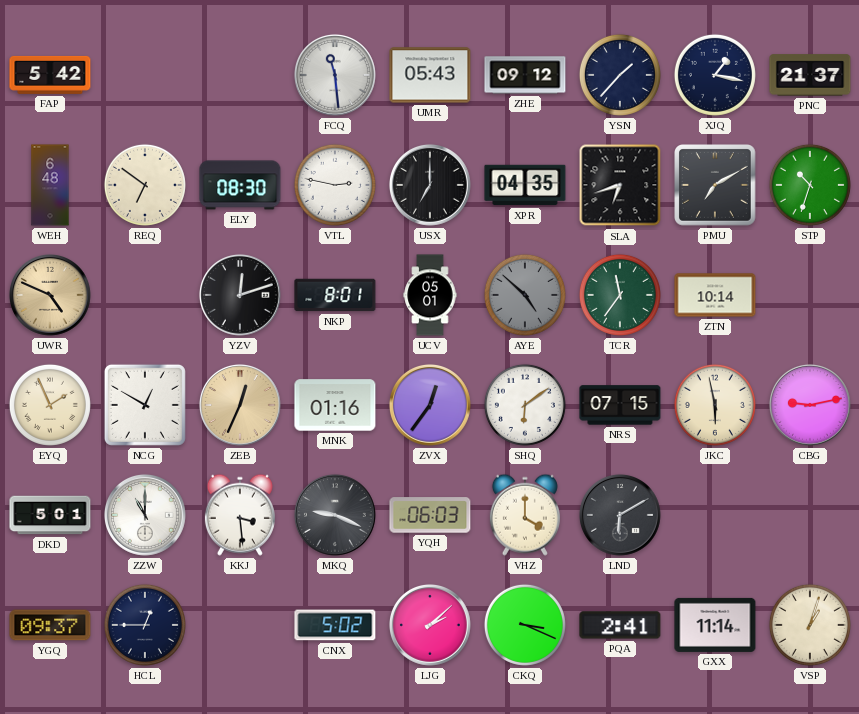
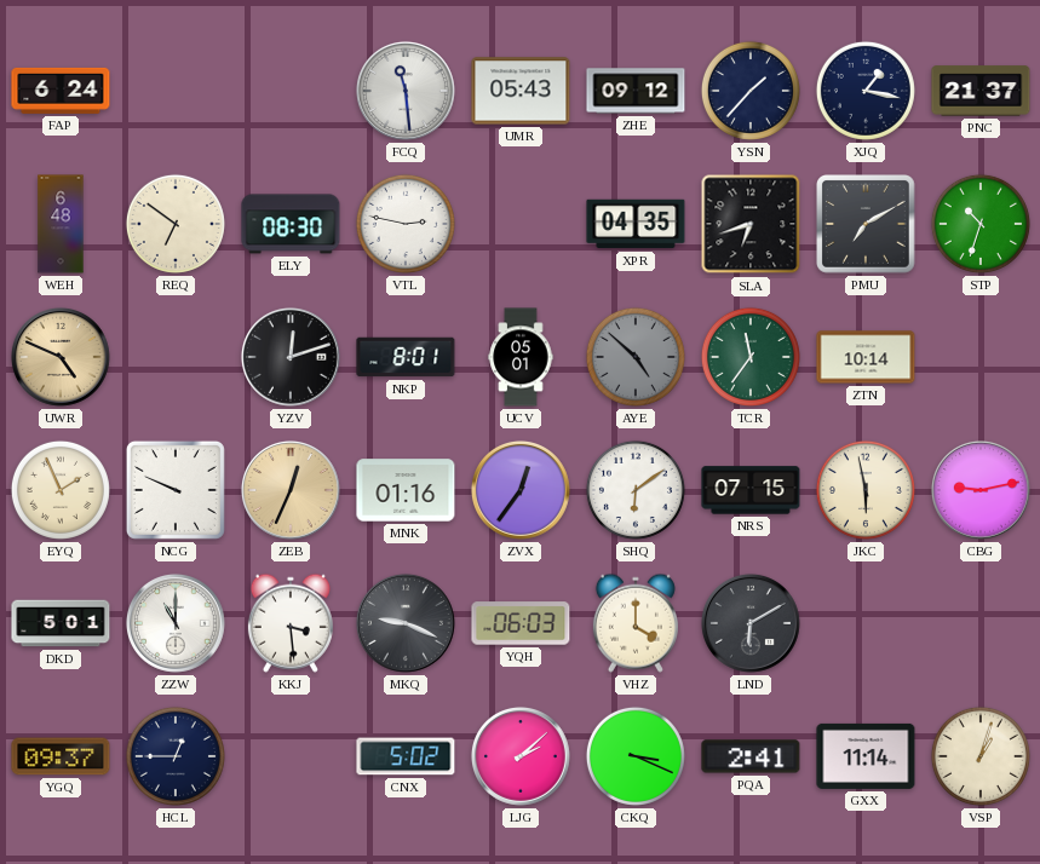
FAP: 5:42 -> 6:24 (61, 91)
USX: 7:00 -> none (430, 185)
NCG: 12:50 -> 9:49 (176, 490)
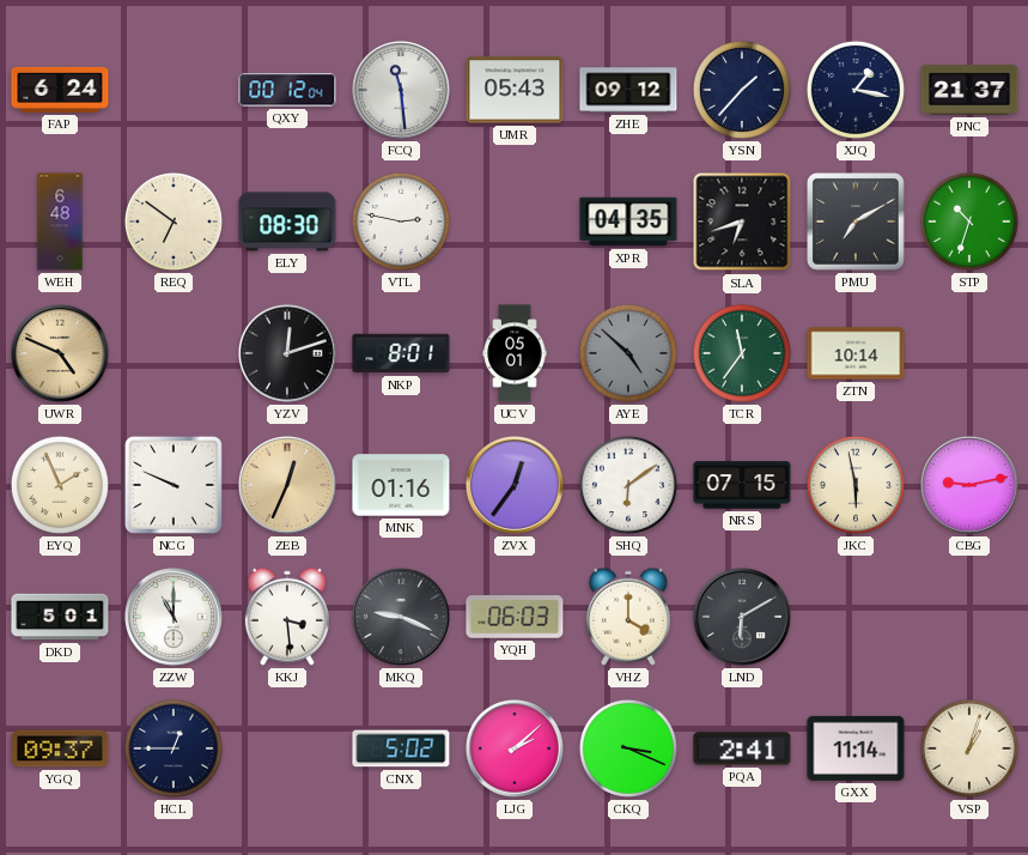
QXY: none -> 00:12 (287, 90)
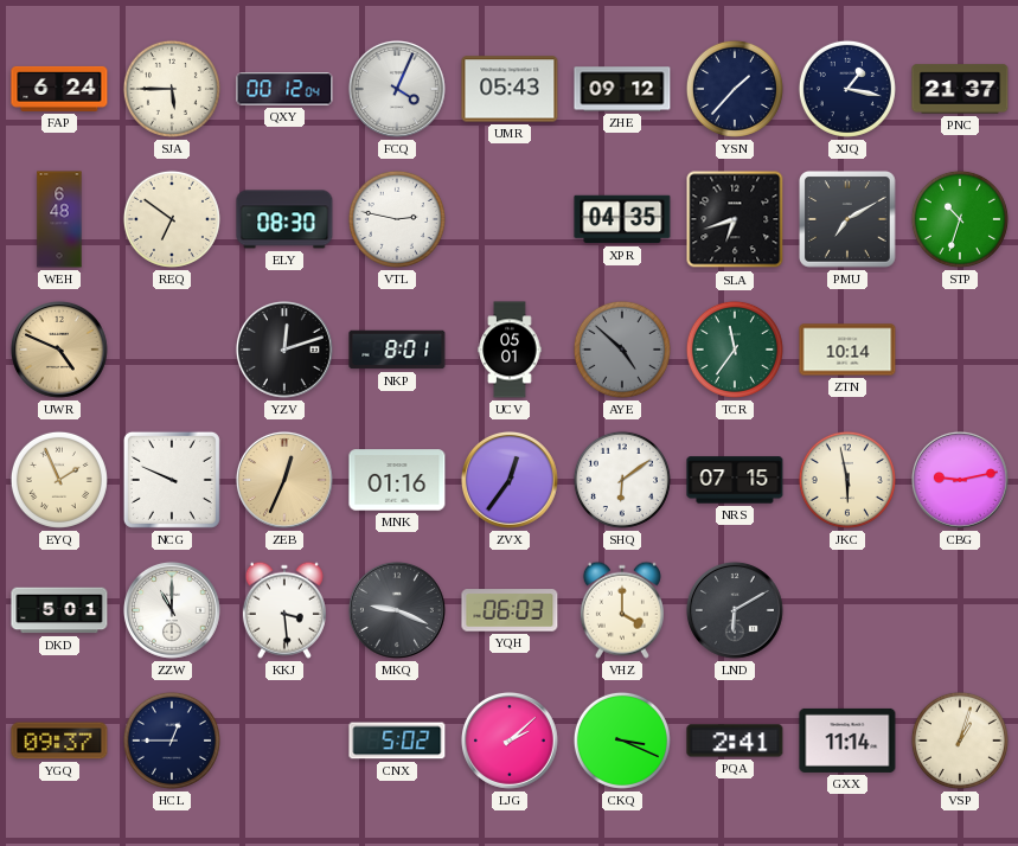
SJA: none -> 5:45 (172, 89)
FCQ: 11:29 -> 4:04 (397, 89)
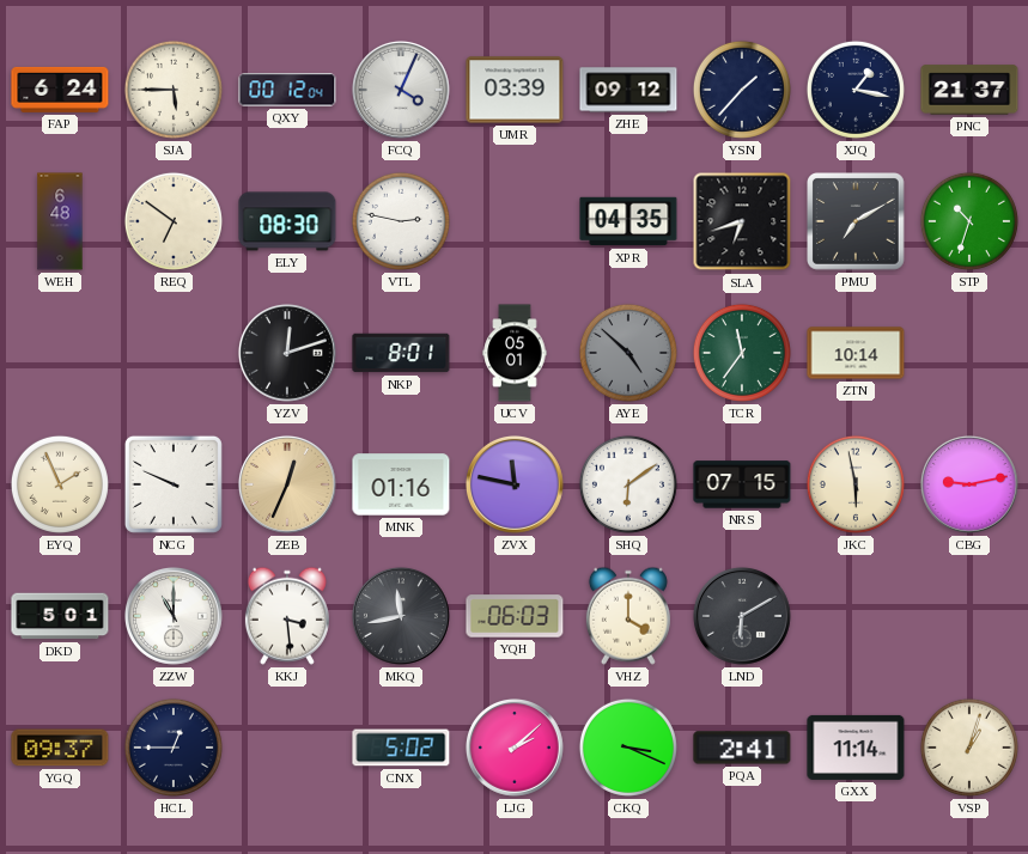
UMR: 05:43 -> 03:39 (515, 90)
UWR: 4:49 -> none (59, 350)
ZVX: 12:36 -> 11:47 (515, 484)
MKQ: 9:19 -> 11:43 (401, 616)
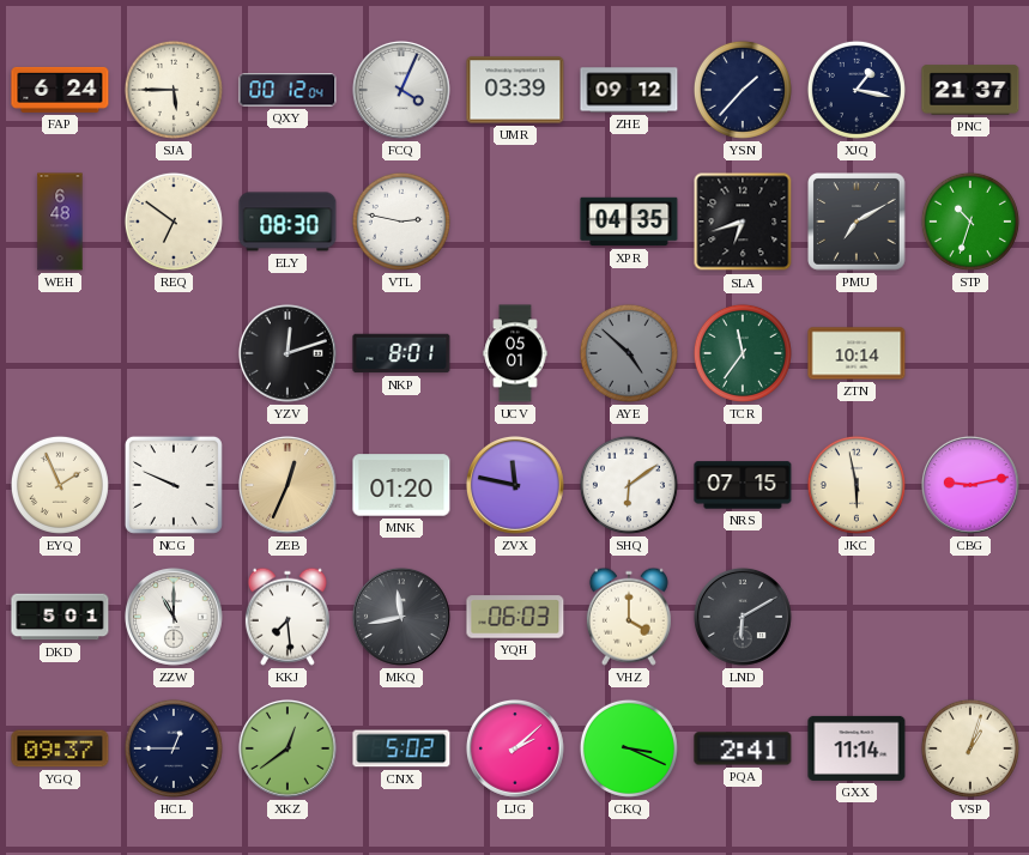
MNK: 01:16 -> 01:20 (401, 485)
KKJ: 3:29 -> 7:29 (287, 617)
XKZ: none -> 12:39 (287, 748)
